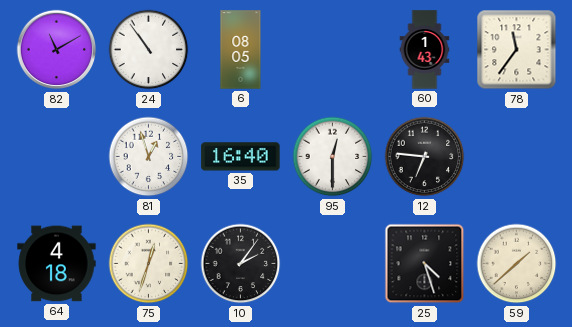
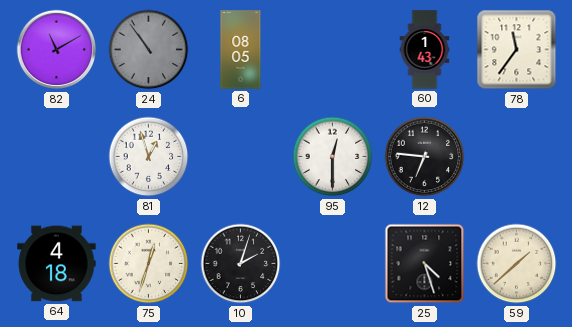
24 dial: white -> grey (149, 50)
35: 16:40 -> none (241, 157)
10: 2:06 -> 2:03 (241, 264)
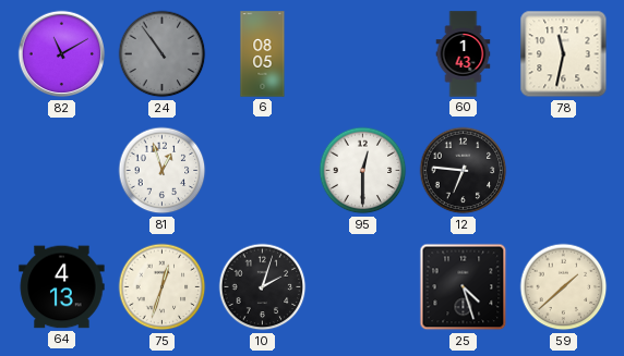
78: 11:36 -> 11:32 (564, 54)
64: 4:18 -> 4:13 (62, 287)
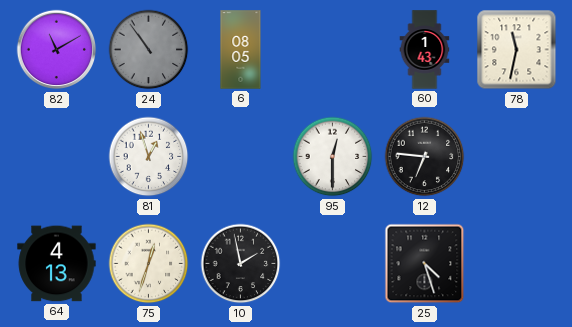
10: 2:03 -> 1:58 (241, 264)
59: 1:38 -> none (564, 287)
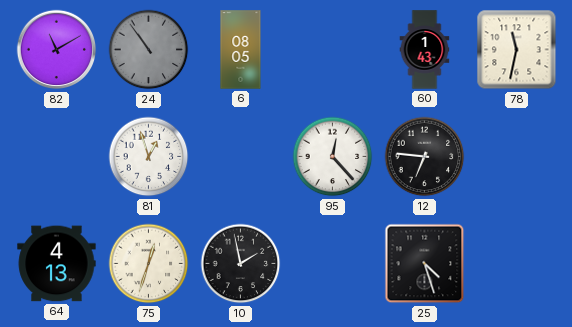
95: 12:30 -> 12:23 (333, 157)
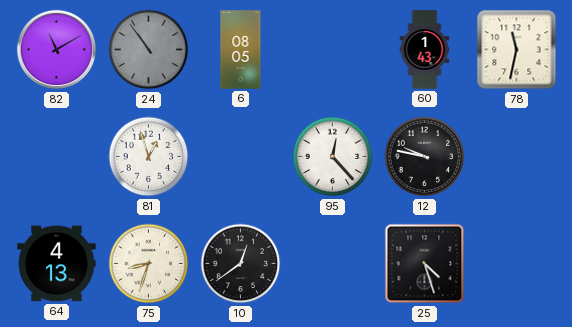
12: 6:46 -> 9:47 (425, 157)
75: 12:33 -> 8:33 (149, 264)
10: 1:58 -> 12:39 (241, 264)
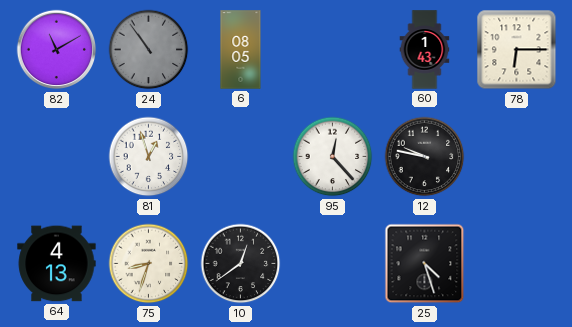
78: 11:32 -> 6:15 (517, 50)
